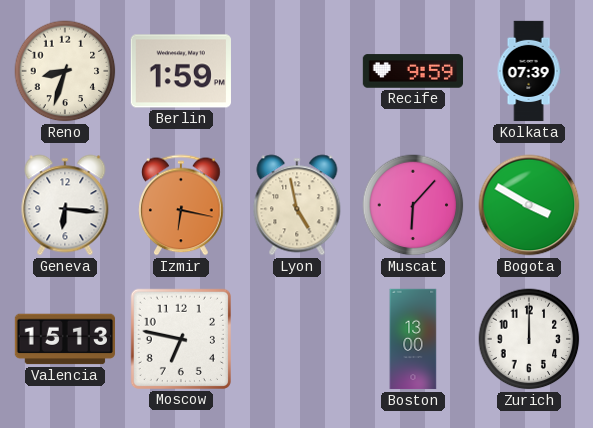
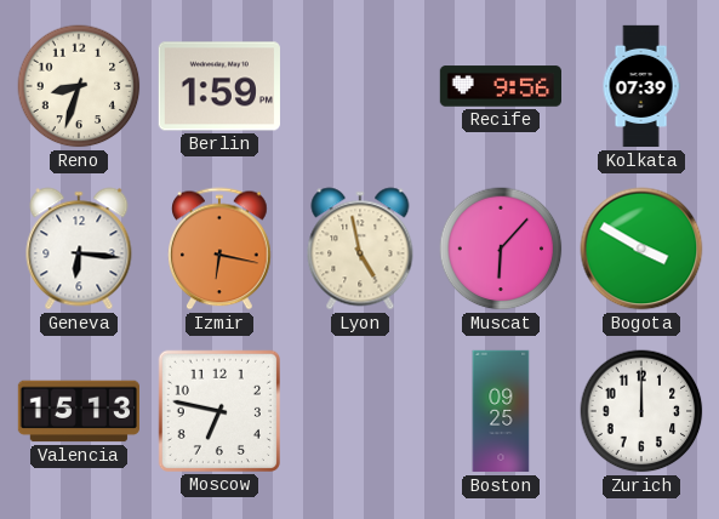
Recife: 9:59 -> 9:56 (500, 86)
Boston: 13:00 -> 09:25 (501, 411)
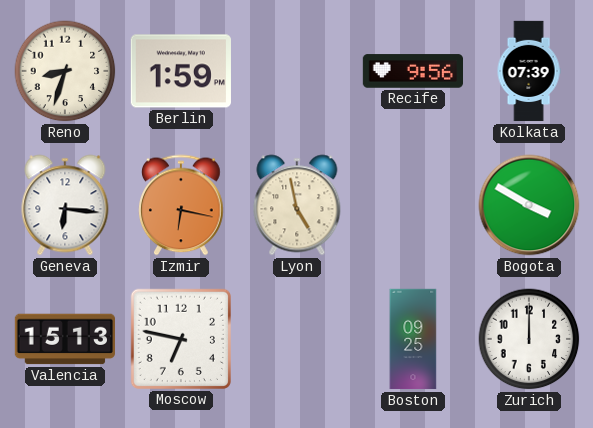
Muscat: 6:07 -> none (501, 249)
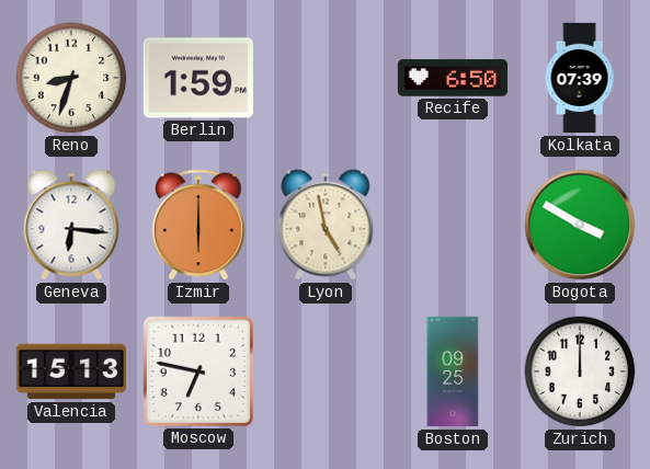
Recife: 9:56 -> 6:50 (452, 78)
Izmir: 6:17 -> 6:00 (199, 225)
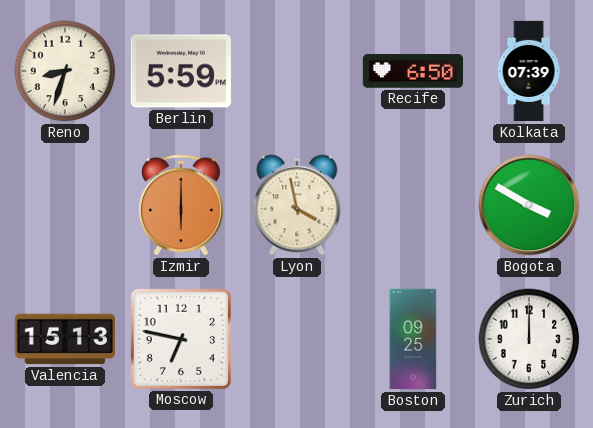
Berlin: 1:59 -> 5:59 (181, 71)
Geneva: 6:16 -> none (71, 225)
Lyon: 4:58 -> 3:58 (297, 205)
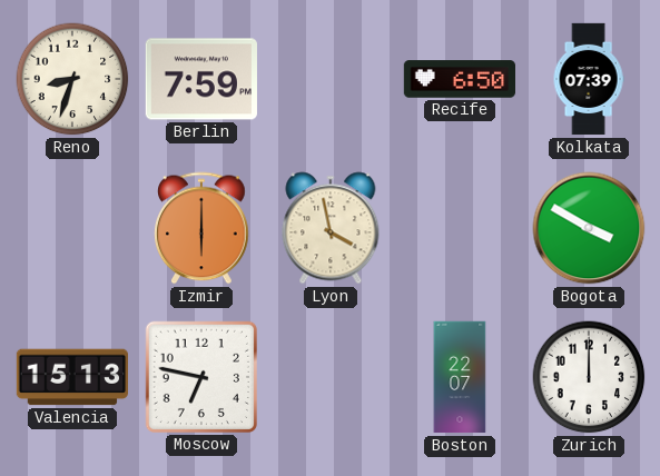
Berlin: 5:59 -> 7:59 (201, 79)
Boston: 09:25 -> 22:07 (460, 377)
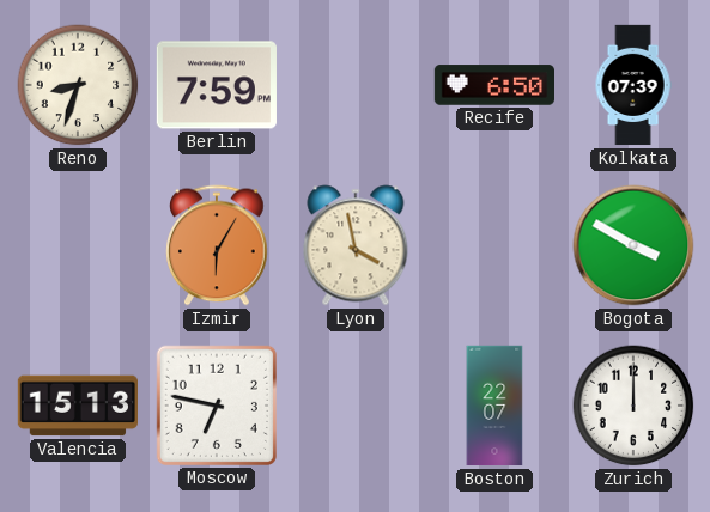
Izmir: 6:00 -> 6:05 (218, 245)
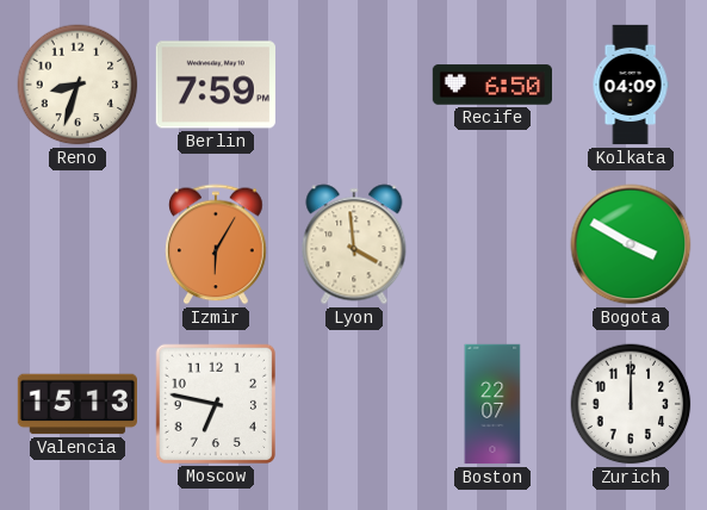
Kolkata: 07:39 -> 04:09 (631, 85)
Lyon: 3:58 -> 3:59 (354, 244)
